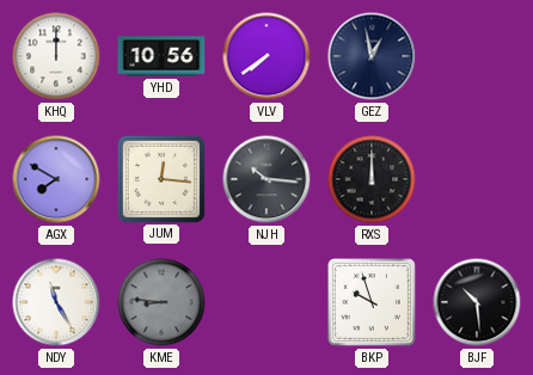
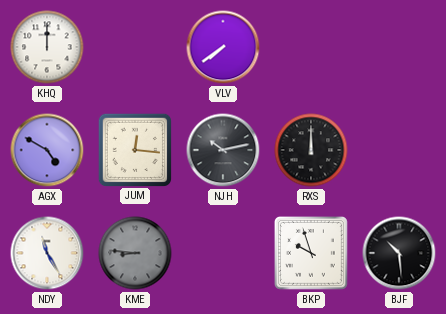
YHD: 10:56 -> none (161, 56)
GEZ: 12:58 -> none (372, 56)
AGX: 7:50 -> 4:50 (47, 150)
NJH: 10:16 -> 10:13 (223, 150)
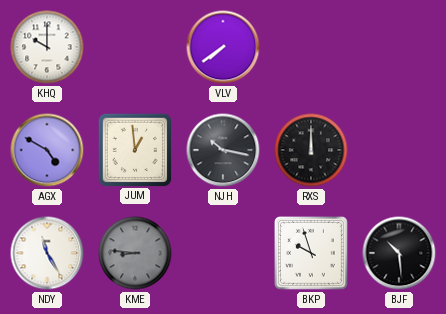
KHQ: 12:00 -> 10:00 (47, 47)
JUM: 12:16 -> 12:59 (134, 149)
NJH: 10:13 -> 10:17 (223, 150)
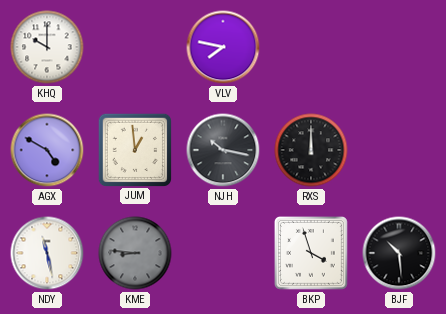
VLV: 7:39 -> 7:47 (223, 47)
NDY: 11:25 -> 11:28 (47, 253)
BKP: 9:57 -> 3:57 (312, 254)
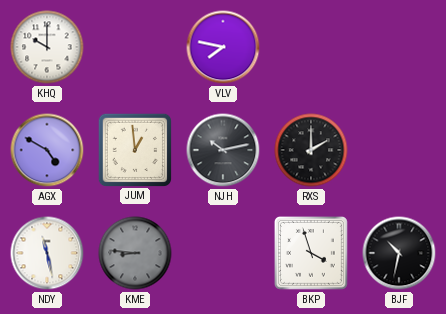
NJH: 10:17 -> 10:13 (223, 150)
RXS: 12:00 -> 2:00 (311, 150)
BJF: 10:29 -> 10:32 (399, 253)
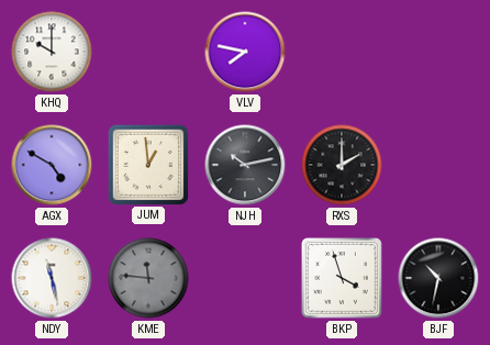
KME: 8:46 -> 11:46 (148, 278)
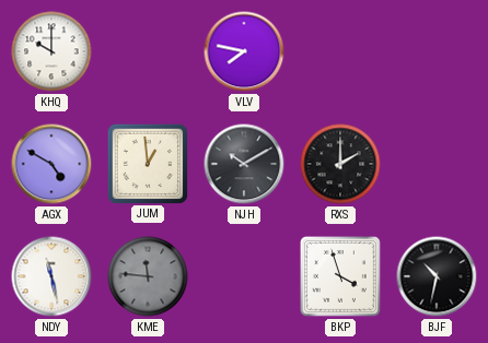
NJH: 10:13 -> 10:10 (244, 164)
